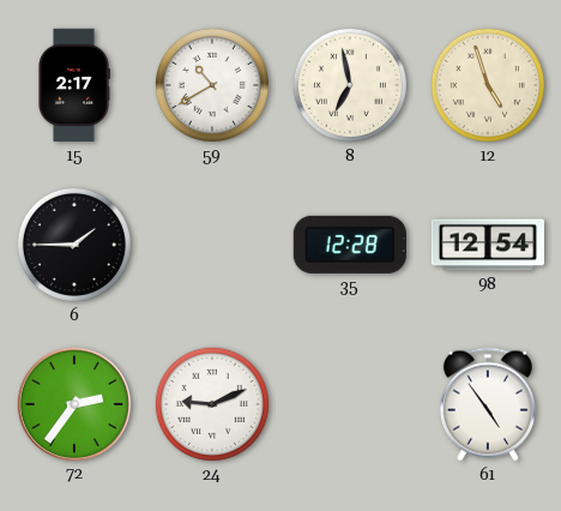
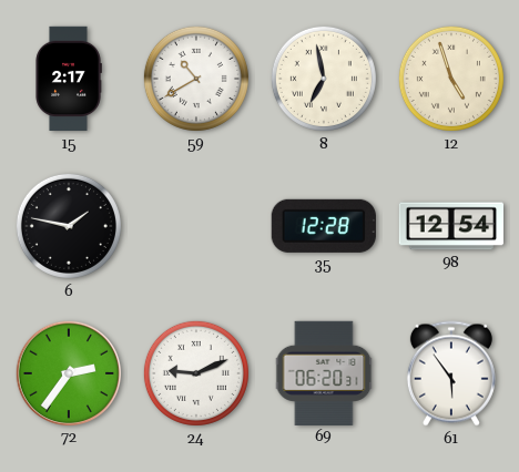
6: 1:45 -> 1:47 (69, 226)
69: none -> 06:20 (324, 372)
61: 4:54 -> 5:54 (451, 373)
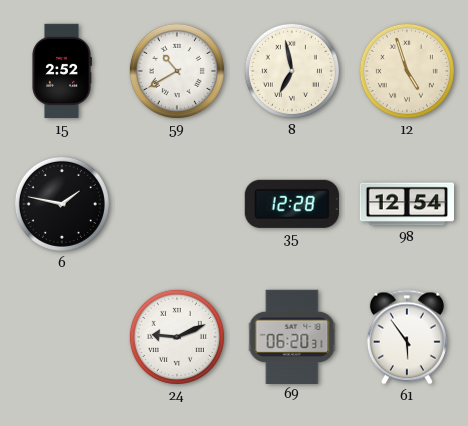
15: 2:17 -> 2:52 (62, 71)
72: 2:36 -> none (68, 372)
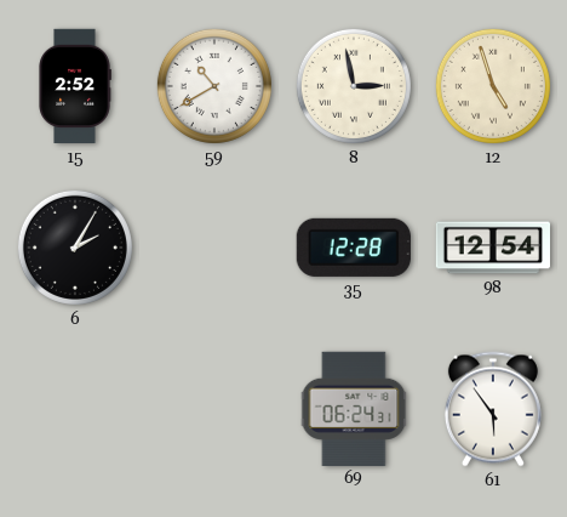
8: 6:58 -> 2:58 (354, 86)
6: 1:47 -> 2:05 (75, 248)
24: 9:11 -> none (177, 337)
69: 06:20 -> 06:24 (354, 408)
